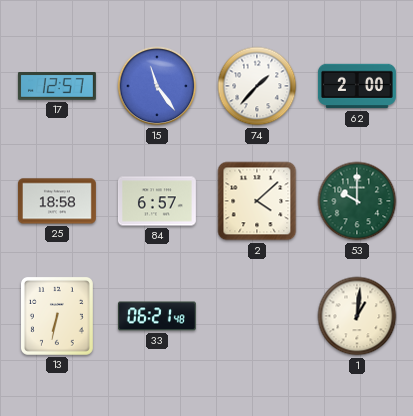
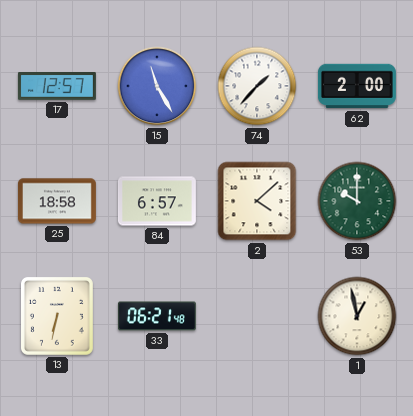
15: 11:24 -> 11:25 (157, 86)
1: 1:01 -> 12:58 (357, 316)
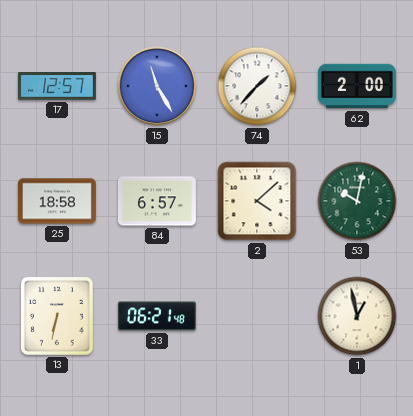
53: 10:00 -> 10:02 (357, 201)
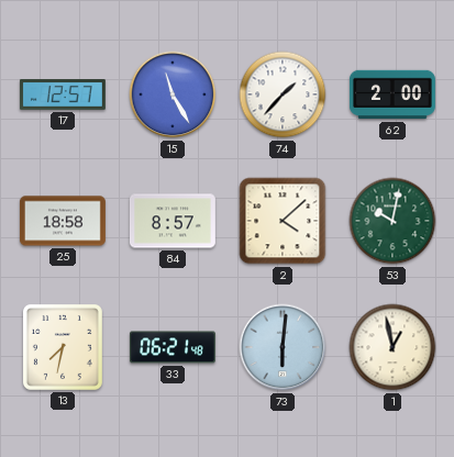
84: 6:57 -> 8:57 (173, 221)
13: 6:32 -> 7:32 (63, 347)
73: none -> 6:01 (283, 347)
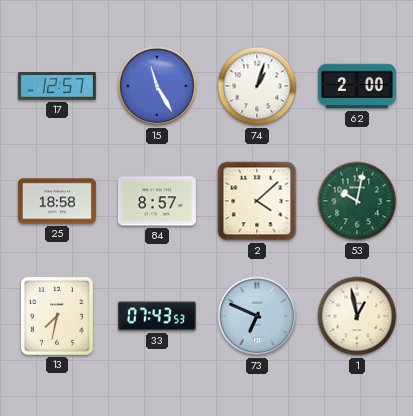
74: 1:37 -> 1:03 (257, 86)
33: 06:21 -> 07:43 (157, 316)
73: 6:01 -> 6:49 (257, 316)
